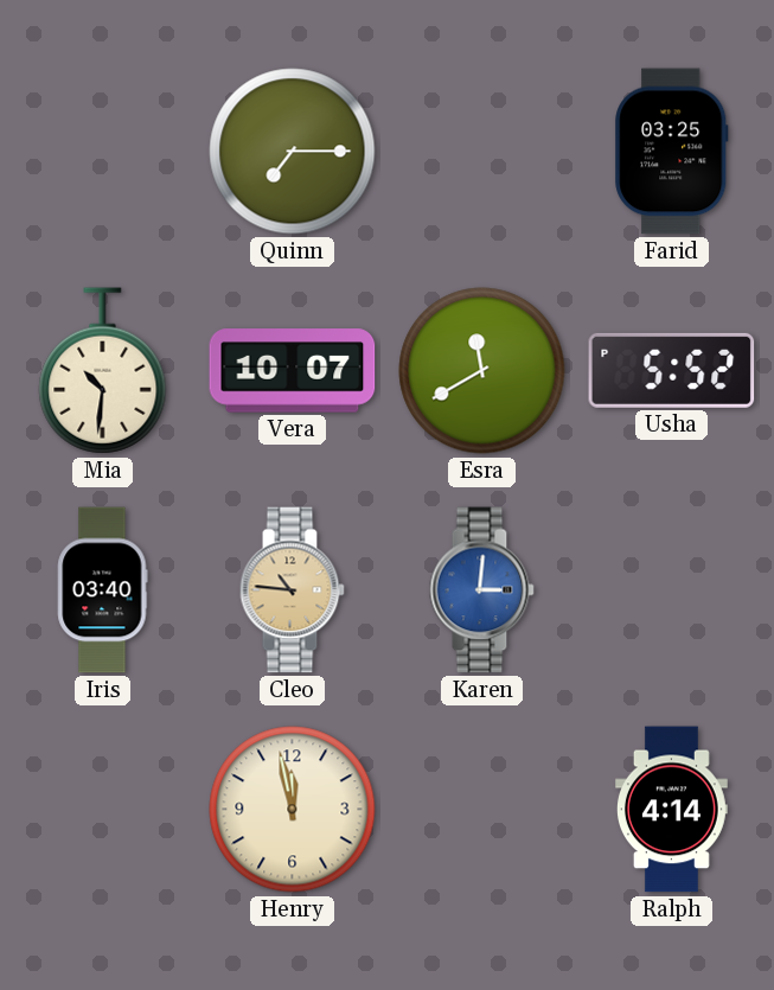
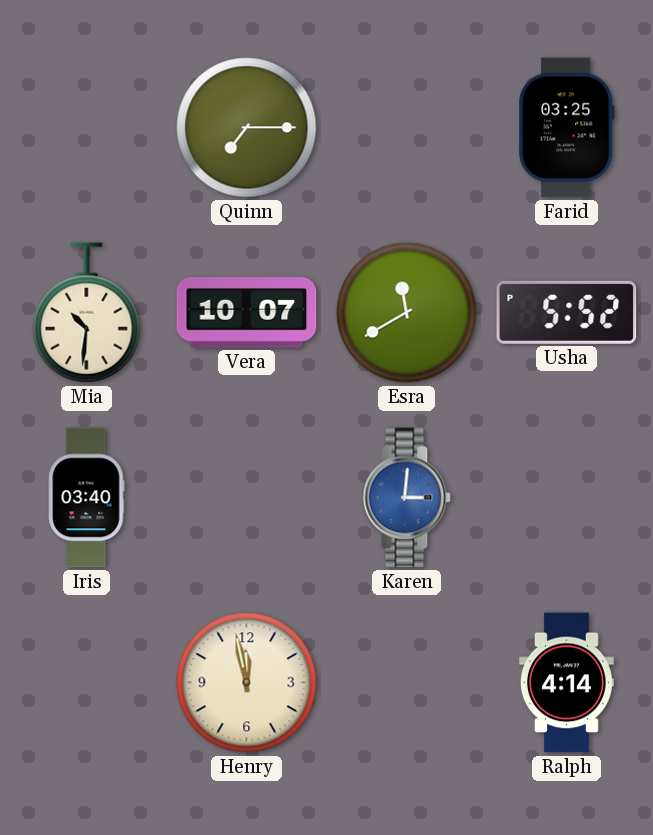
Cleo: 10:46 -> none (292, 590)
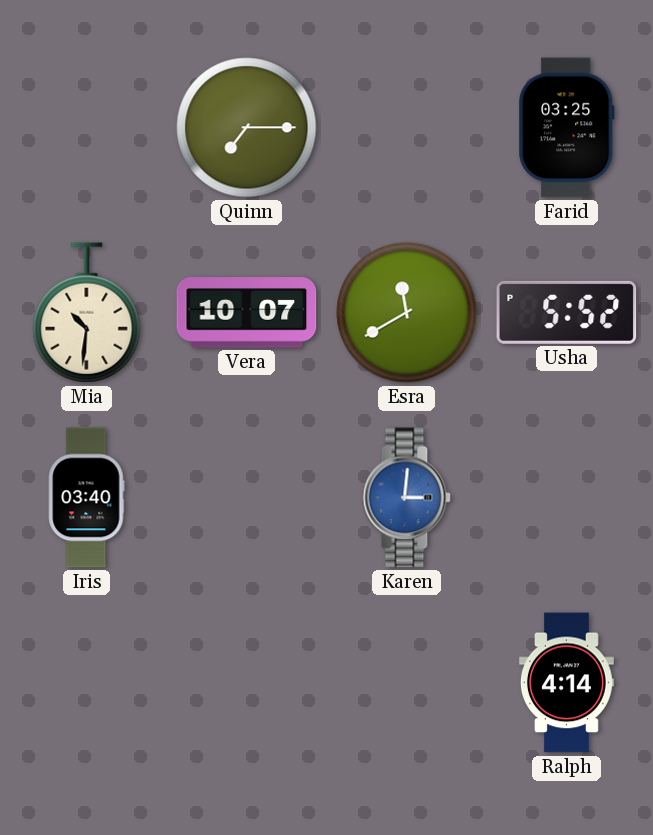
Henry: 11:58 -> none (247, 683)
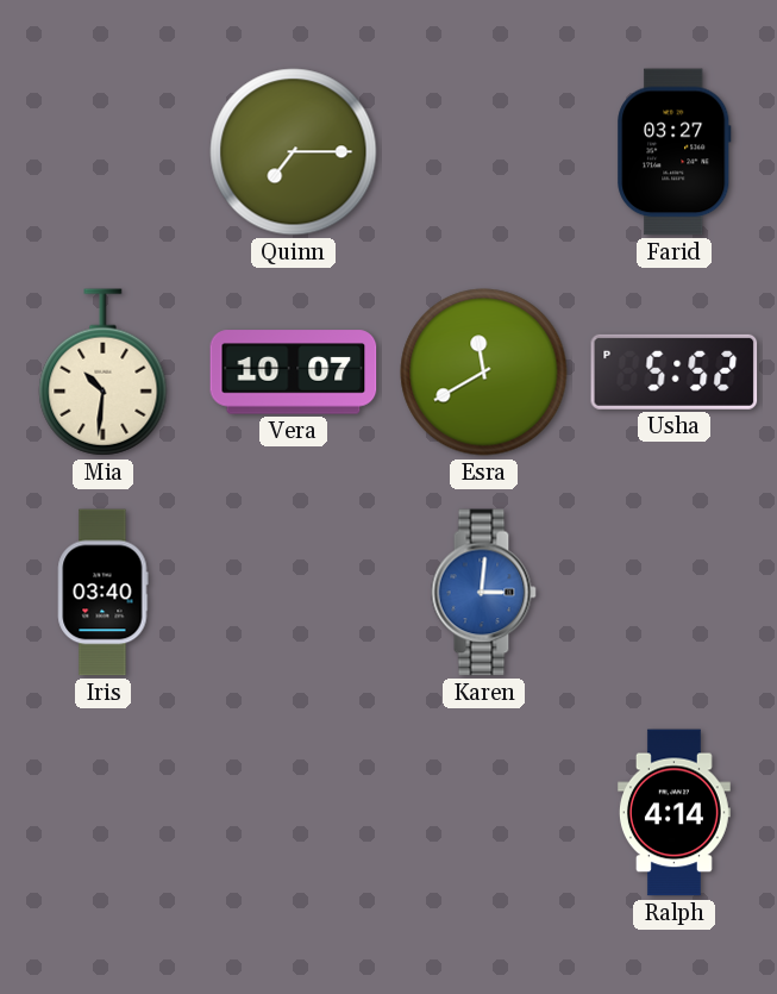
Farid: 03:25 -> 03:27 (675, 152)
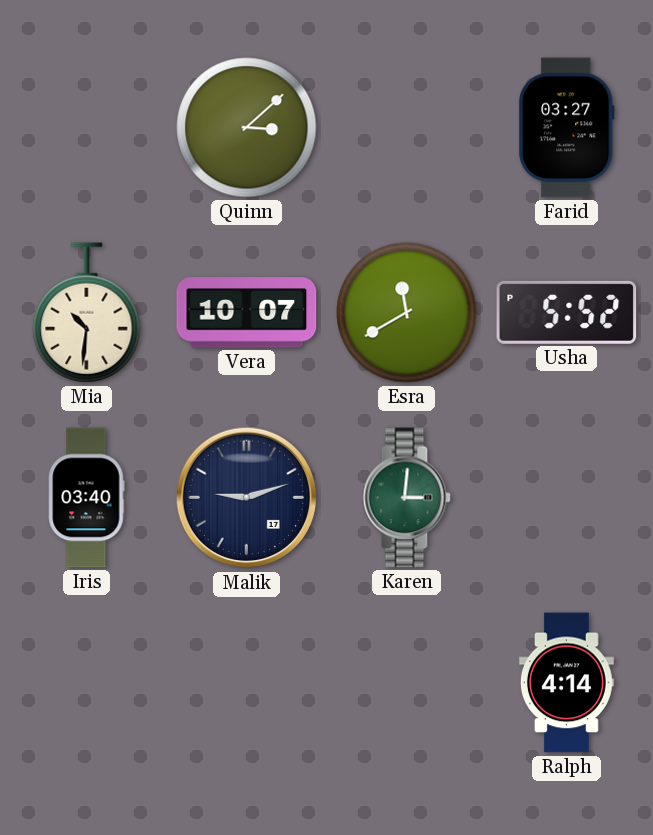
Quinn: 7:15 -> 3:08 (247, 128)
Malik: none -> 9:12 (247, 498)
Karen dial: blue -> green (406, 498)
